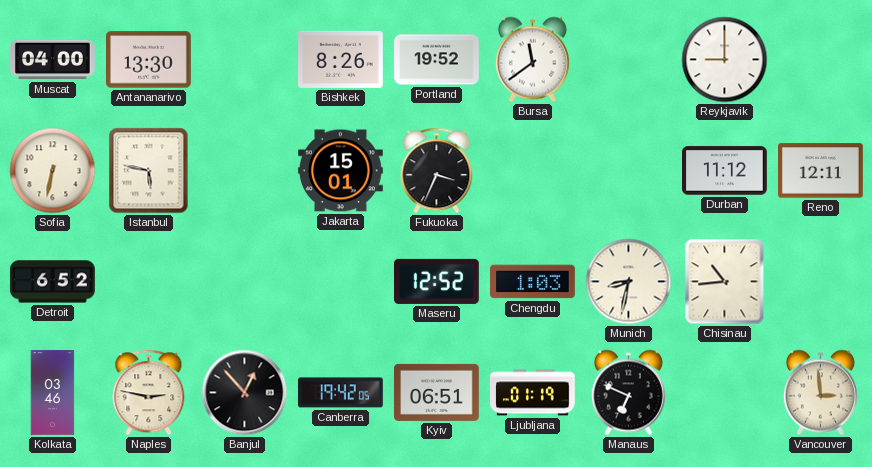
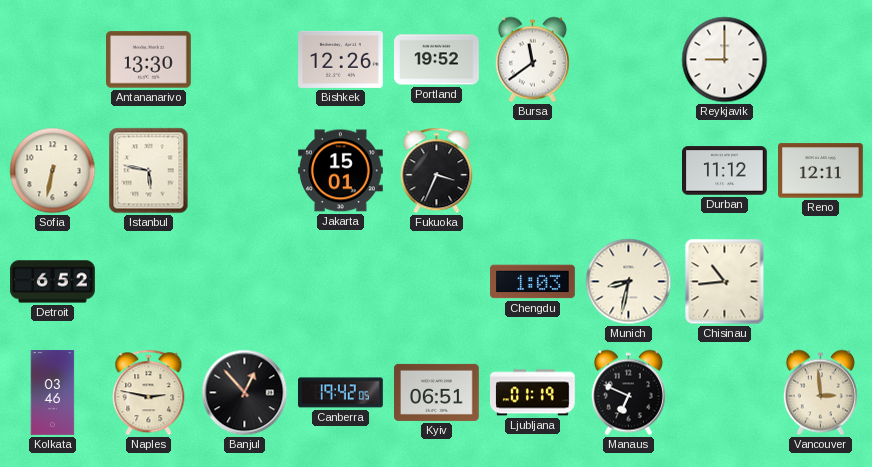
Muscat: 04:00 -> none (53, 60)
Bishkek: 8:26 -> 12:26 (341, 59)
Maseru: 12:52 -> none (437, 281)
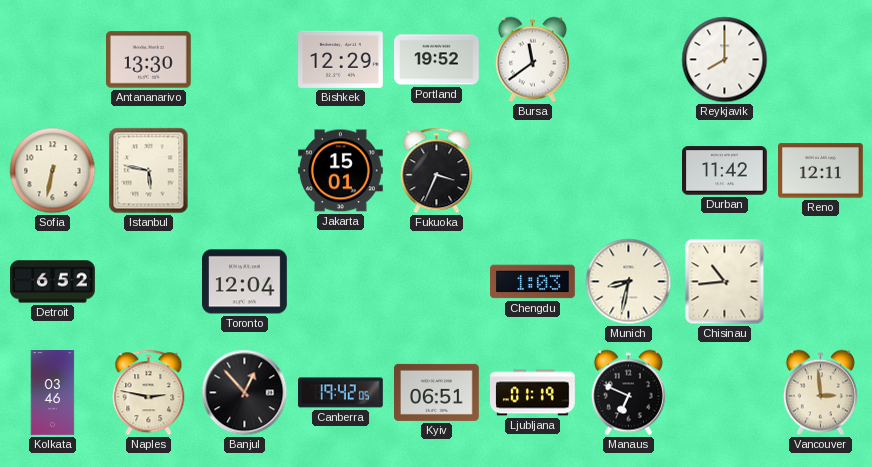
Bishkek: 12:26 -> 12:29 (341, 59)
Reykjavik: 9:00 -> 8:00 (725, 60)
Durban: 11:12 -> 11:42 (725, 171)
Toronto: none -> 12:04 (245, 282)
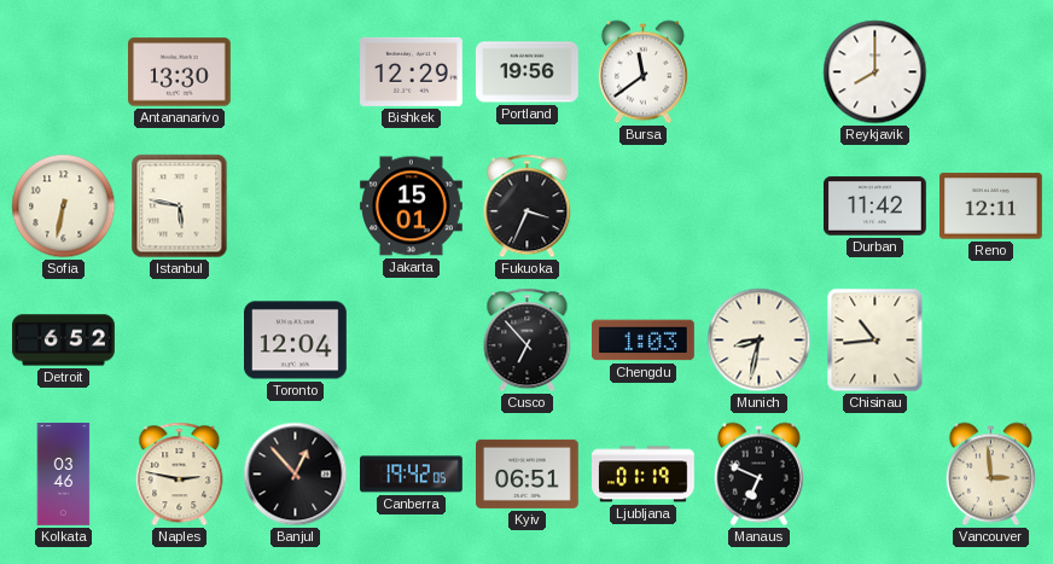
Portland: 19:52 -> 19:56 (528, 72)
Cusco: none -> 6:53 (528, 341)
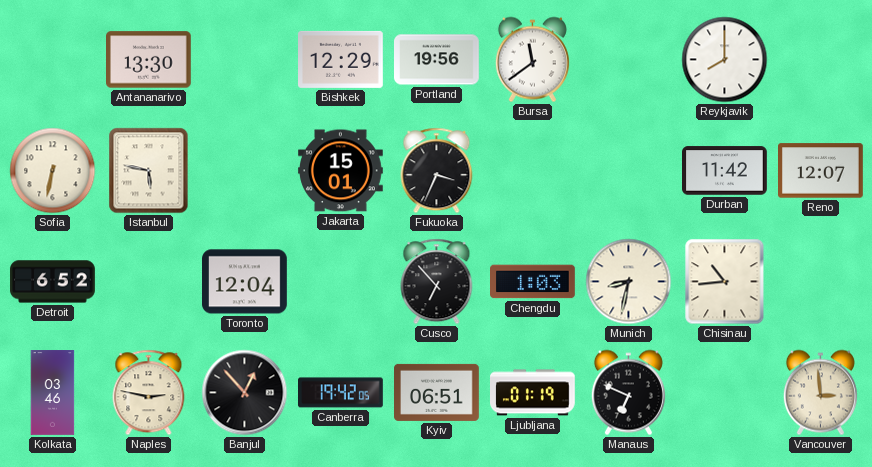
Reno: 12:11 -> 12:07 (821, 171)
